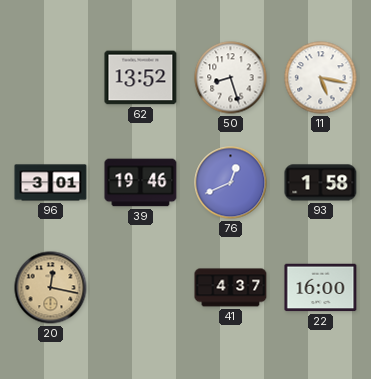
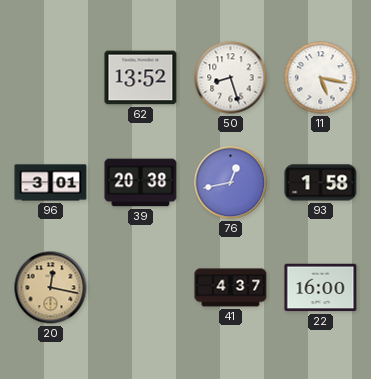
39: 19:46 -> 20:38 (141, 183)
76: 12:41 -> 12:43 (231, 183)
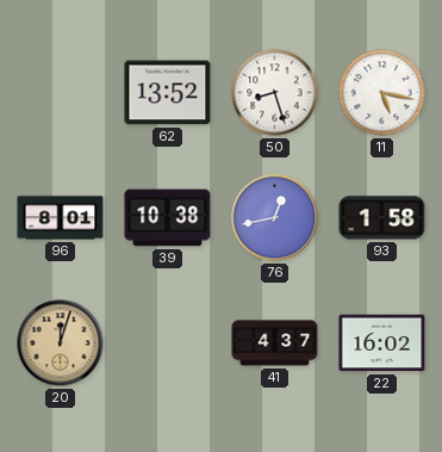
96: 3:01 -> 8:01 (61, 218)
39: 20:38 -> 10:38 (168, 218)
20: 12:17 -> 12:03 (61, 343)
22: 16:00 -> 16:02 (382, 343)
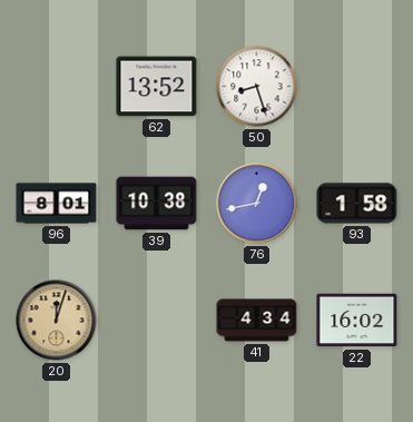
11: 5:17 -> none (382, 93)
41: 4:37 -> 4:34 (257, 321)
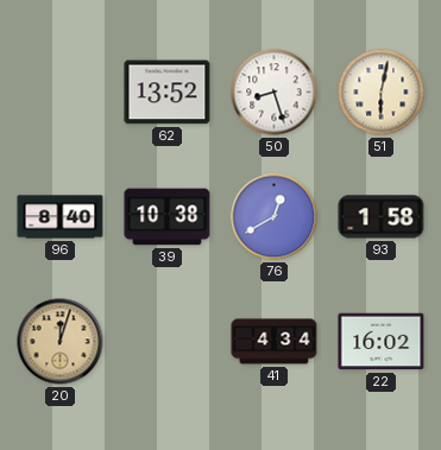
51: none -> 6:02 (382, 93)
96: 8:01 -> 8:40 (61, 217)
76: 12:43 -> 12:40 (275, 217)
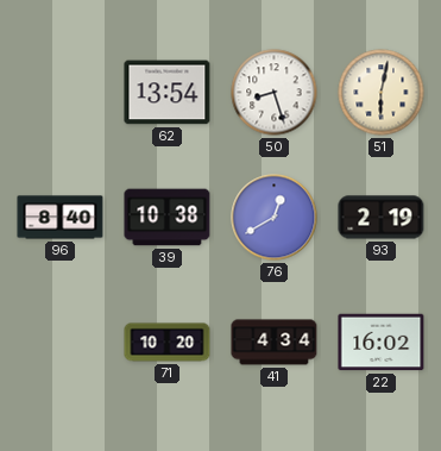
62: 13:52 -> 13:54 (168, 93)
93: 1:58 -> 2:19 (382, 218)
20: 12:03 -> none (61, 342)
71: none -> 10:20 (168, 343)
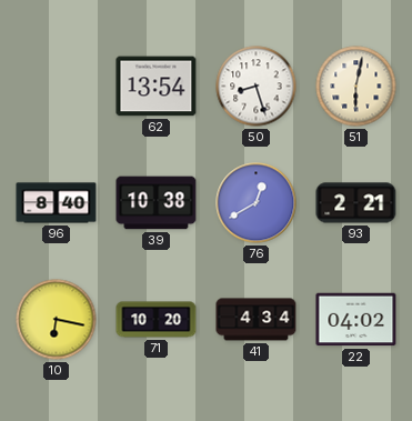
93: 2:19 -> 2:21 (356, 203)
10: none -> 6:17 (57, 320)
22: 16:02 -> 04:02 (356, 320)
